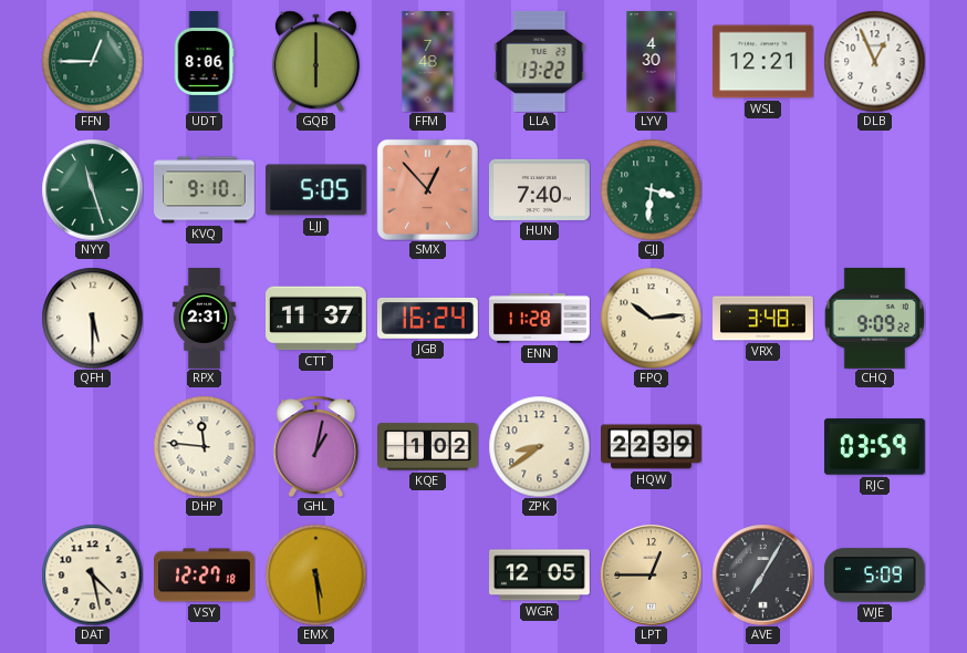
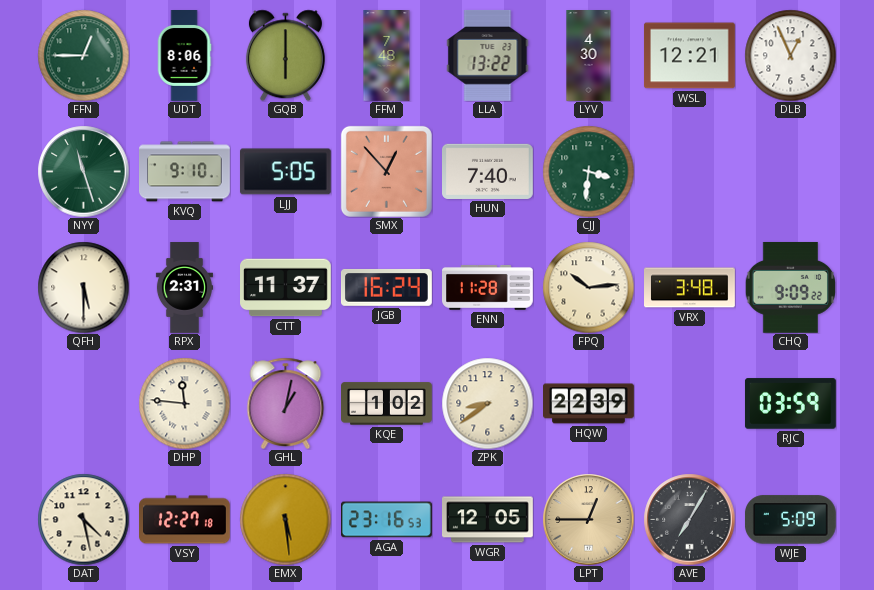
AGA: none -> 23:16 (387, 520)
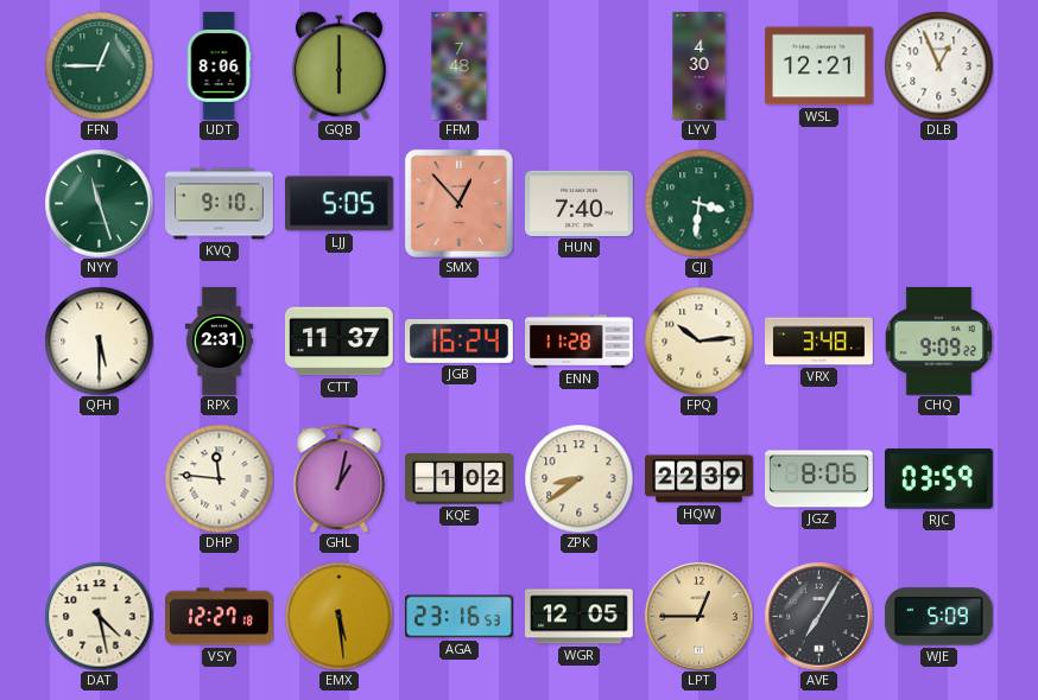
LLA: 13:22 -> none (488, 55)
JGZ: none -> 8:06 (819, 479)
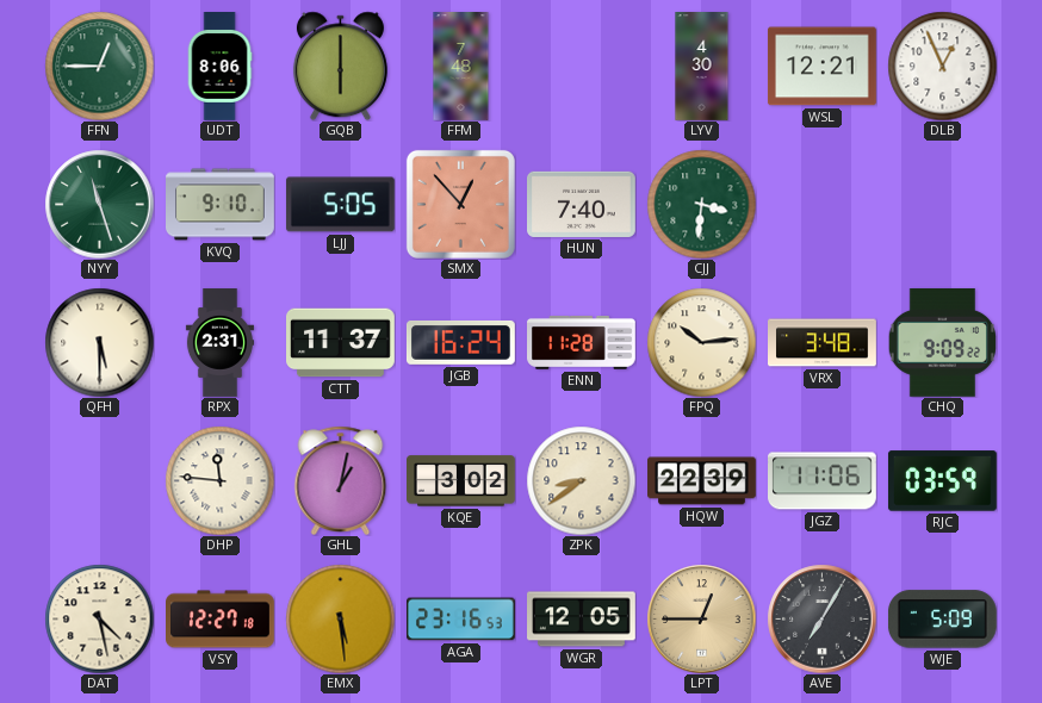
KQE: 1:02 -> 3:02 (461, 481)
JGZ: 8:06 -> 11:06 (823, 481)
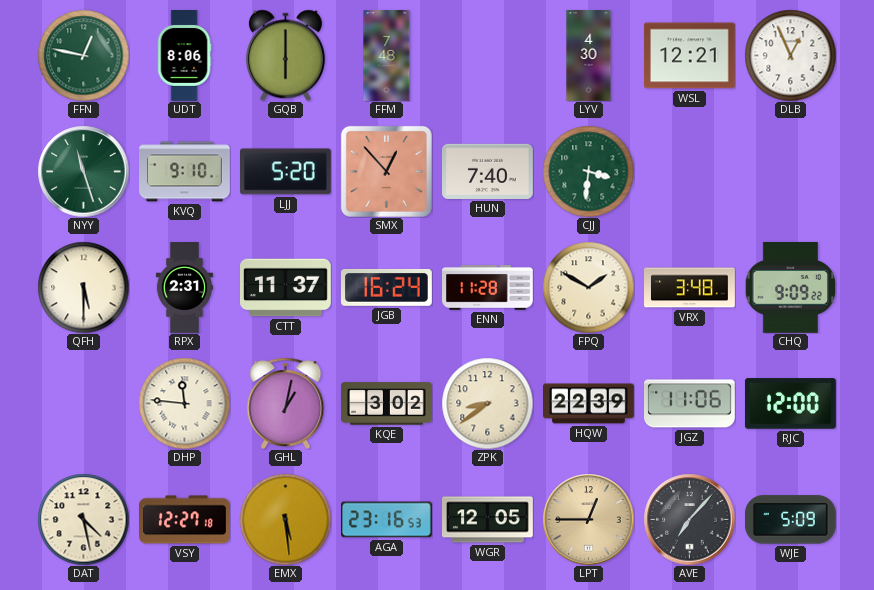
FFN: 12:45 -> 12:47 (83, 55)
LJJ: 5:05 -> 5:20 (285, 172)
FPQ: 10:14 -> 1:50 (588, 287)
RJC: 03:59 -> 12:00 (791, 404)
AVE: 7:05 -> 7:07 (689, 519)
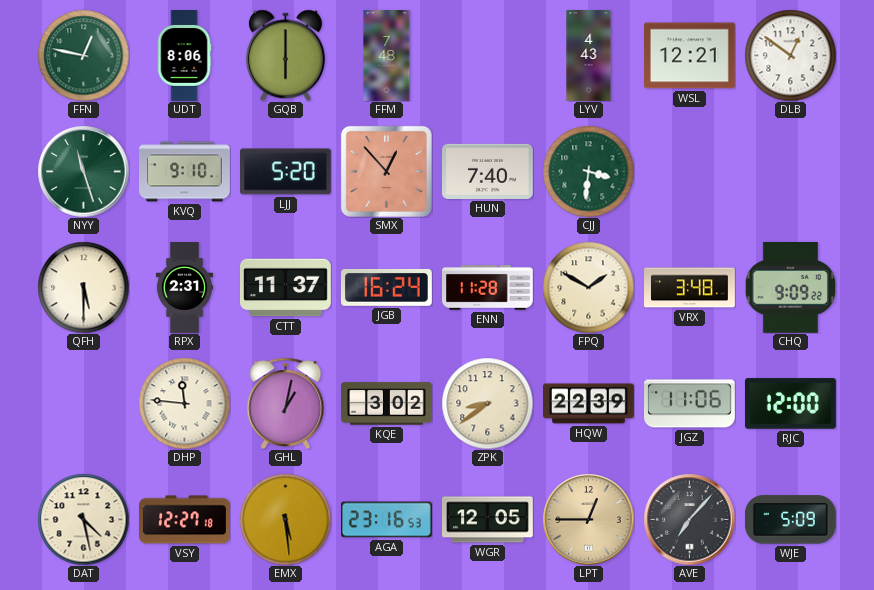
LYV: 4:30 -> 4:43 (589, 56)
DLB: 12:56 -> 12:51 (790, 55)
